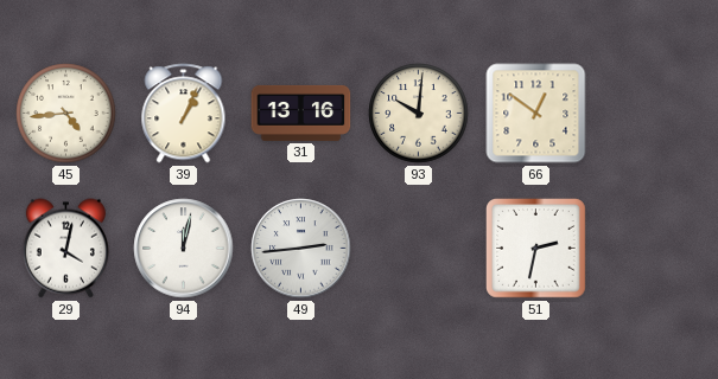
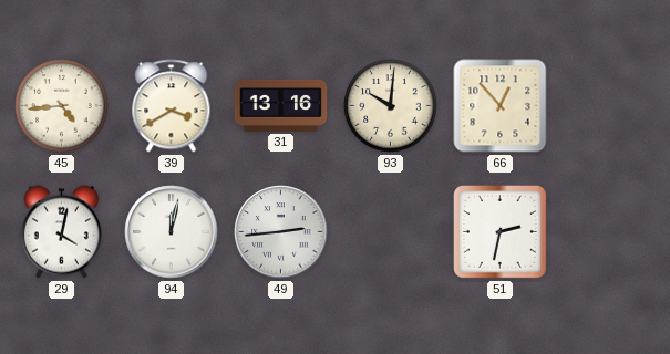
39: 1:04 -> 3:40 (172, 106)
66: 12:51 -> 12:53 (501, 106)
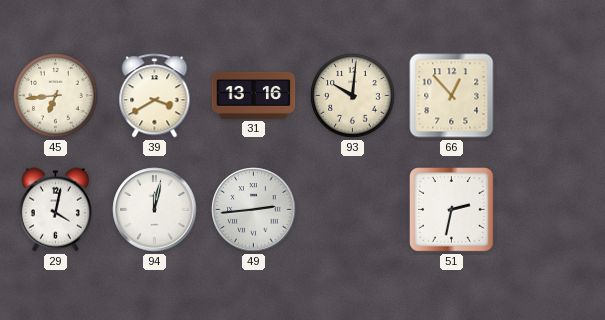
45: 4:44 -> 6:44 (56, 96)
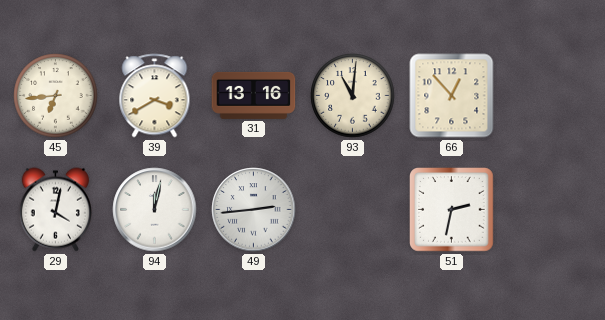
93: 10:01 -> 11:01 (353, 96)
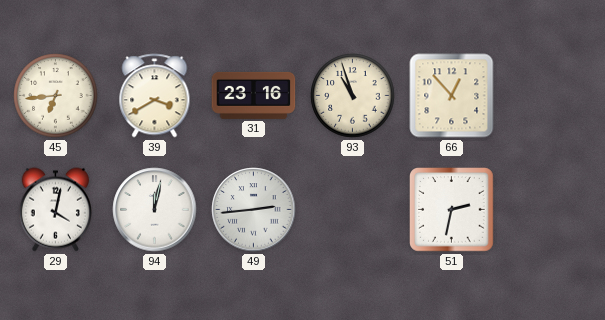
31: 13:16 -> 23:16 (254, 95)
93: 11:01 -> 10:57 (353, 96)
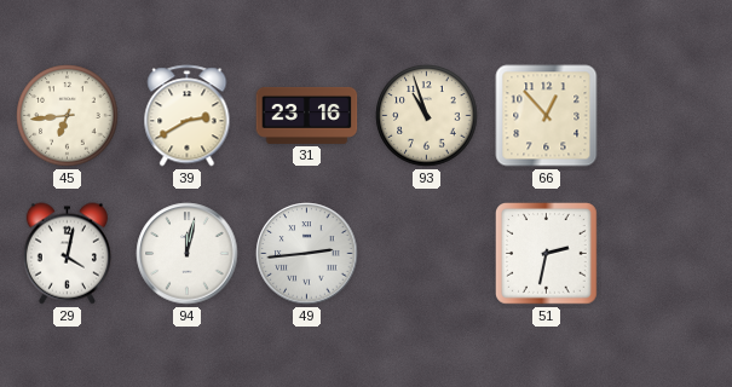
39: 3:40 -> 2:40 (188, 116)
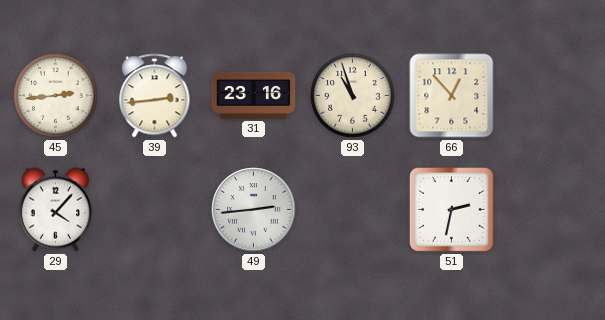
45: 6:44 -> 2:44 (56, 96)
39: 2:40 -> 2:44 (155, 96)
29: 4:02 -> 4:07 (55, 210)
94: 12:02 -> none (188, 254)
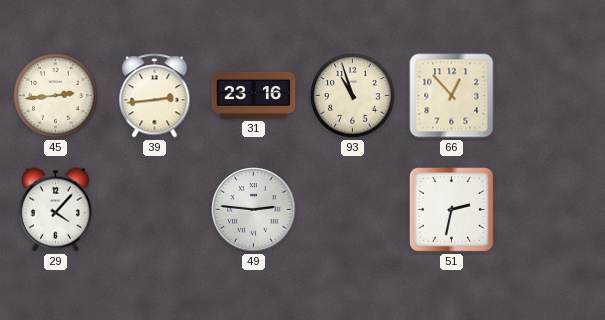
49: 2:44 -> 2:46 (254, 210)
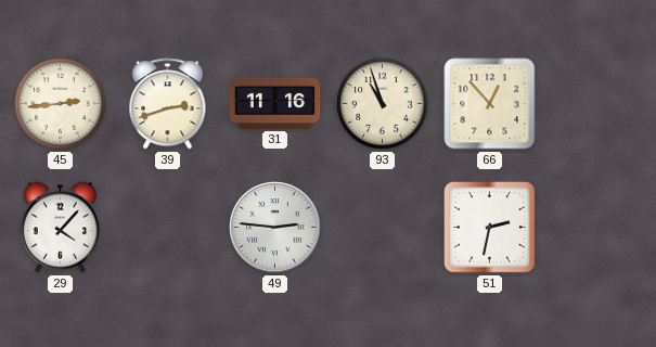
39: 2:44 -> 2:42 (168, 104)
31: 23:16 -> 11:16 (275, 103)
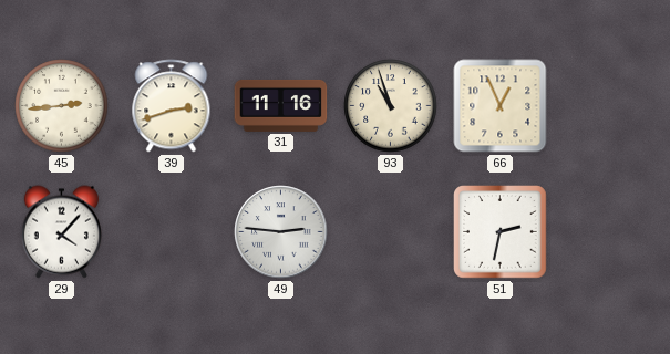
66: 12:53 -> 12:56 (501, 106)
